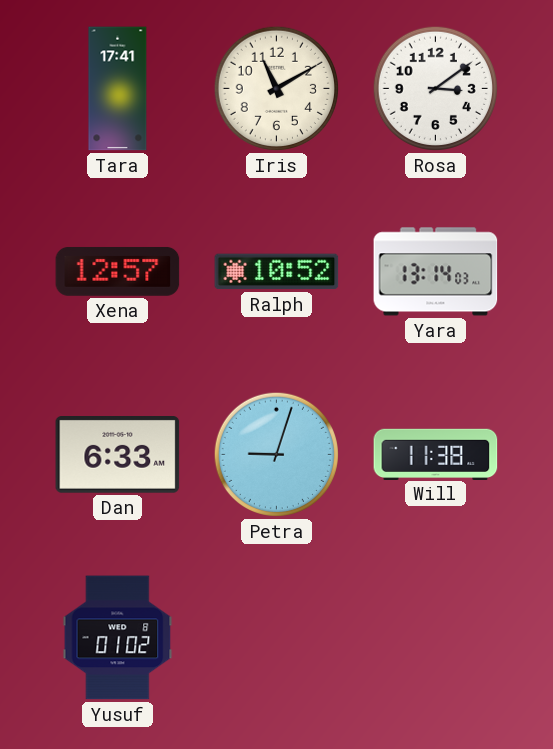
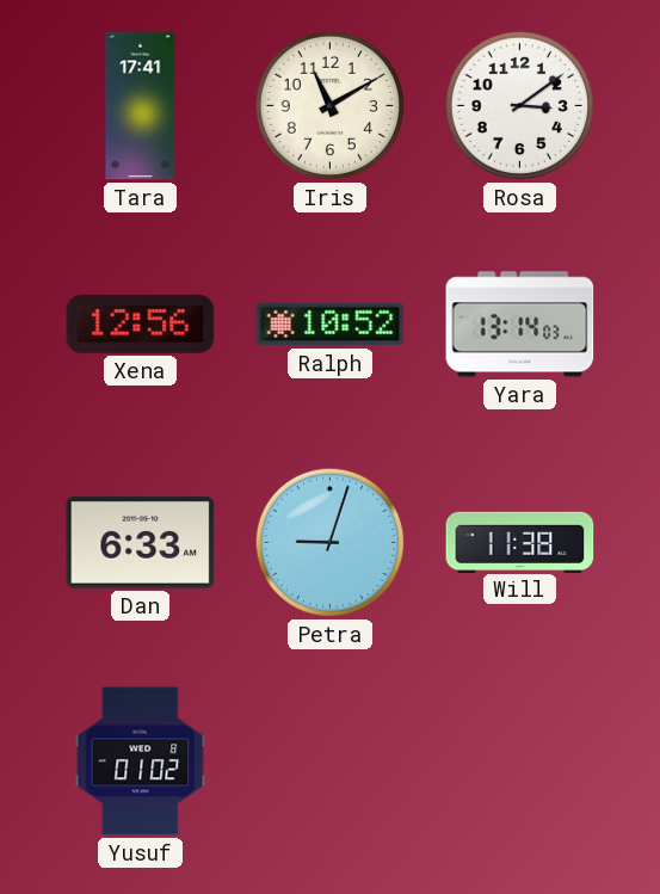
Xena: 12:57 -> 12:56 (141, 323)
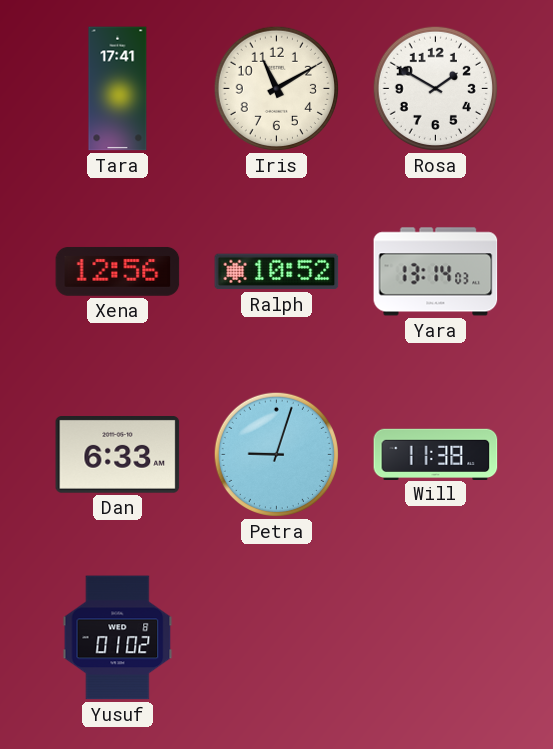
Rosa: 3:09 -> 1:50 (435, 88)
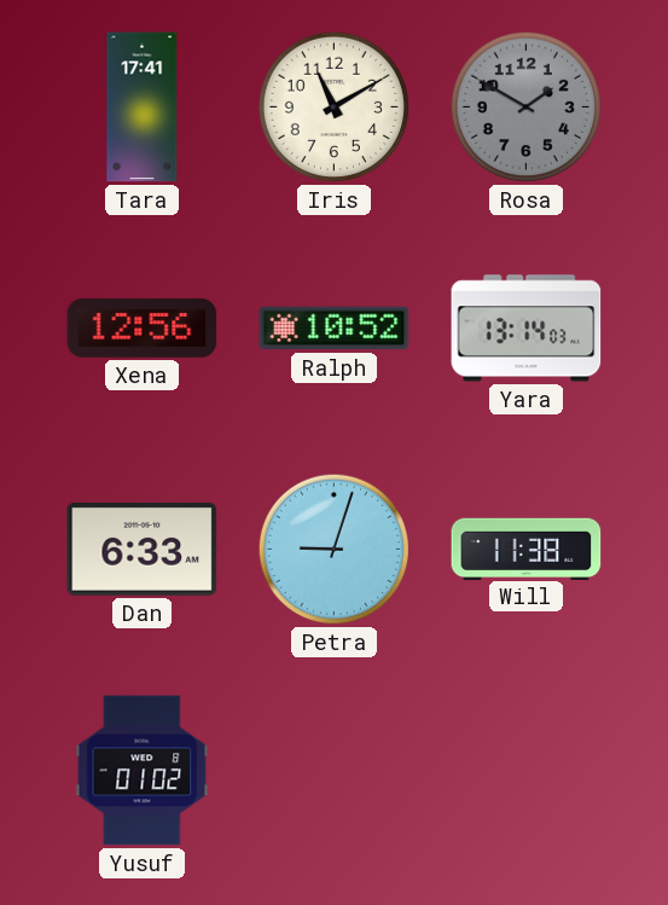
Rosa dial: white -> grey (525, 106)
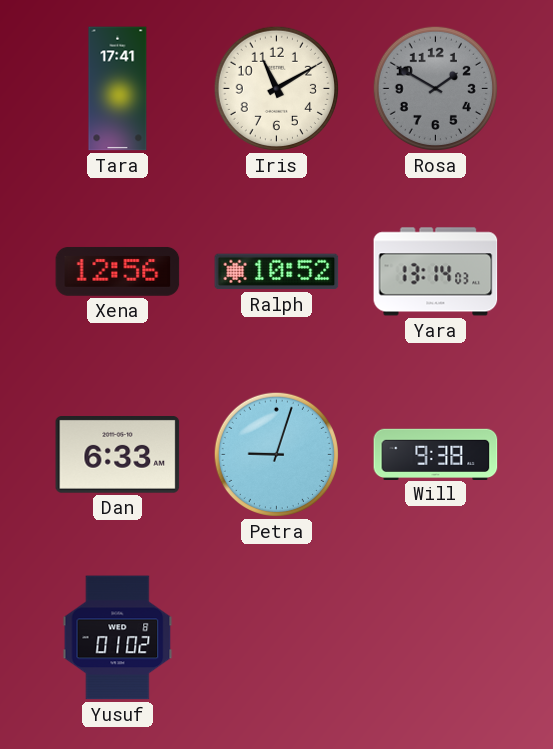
Will: 11:38 -> 9:38 (436, 454)
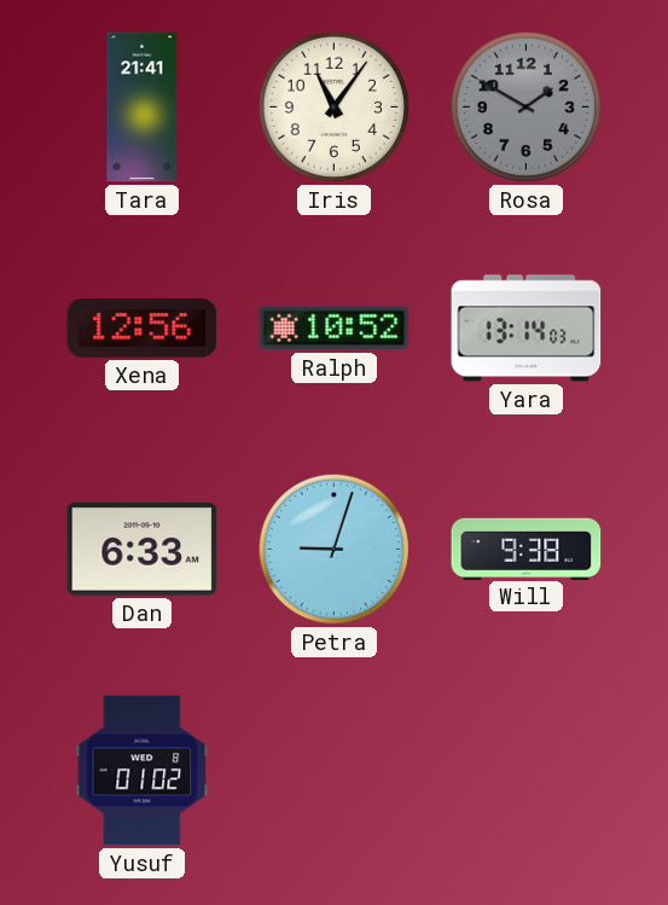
Tara: 17:41 -> 21:41 (143, 108)
Iris: 11:10 -> 11:06 (333, 106)
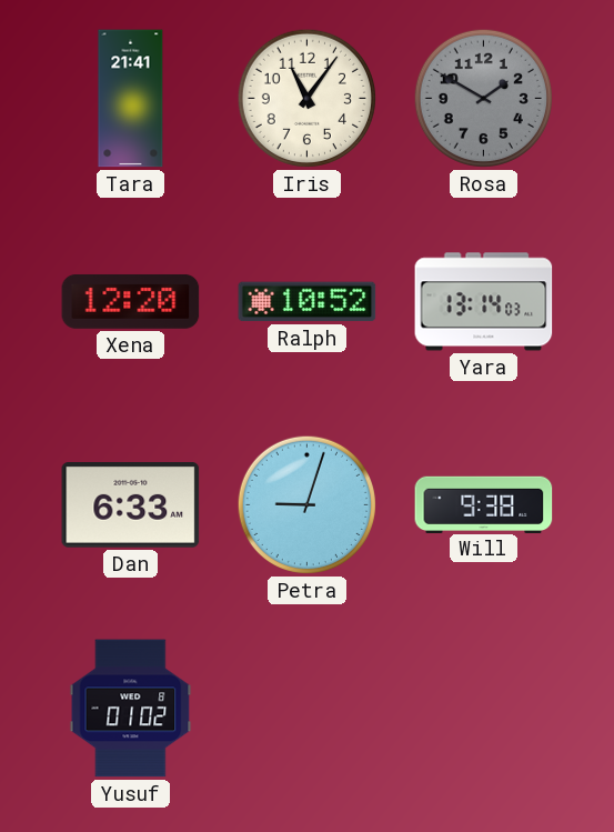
Xena: 12:56 -> 12:20 (131, 301)
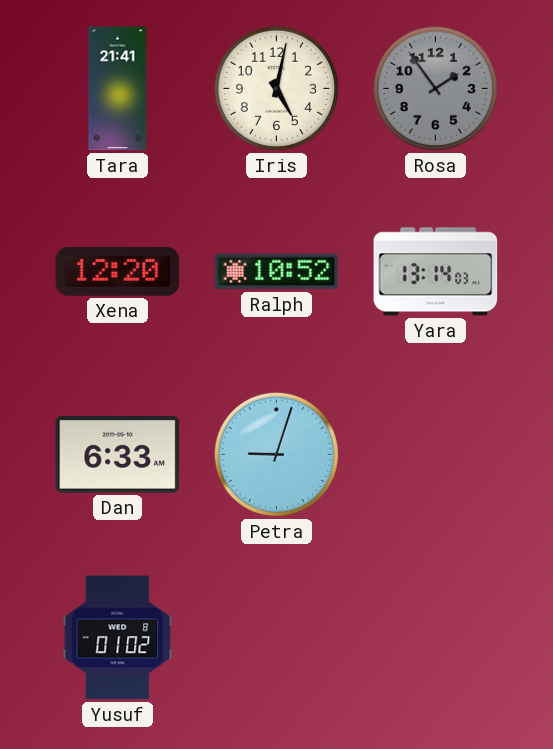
Iris: 11:06 -> 5:02 (276, 88)
Rosa: 1:50 -> 1:54 (435, 88)
Will: 9:38 -> none (484, 504)
